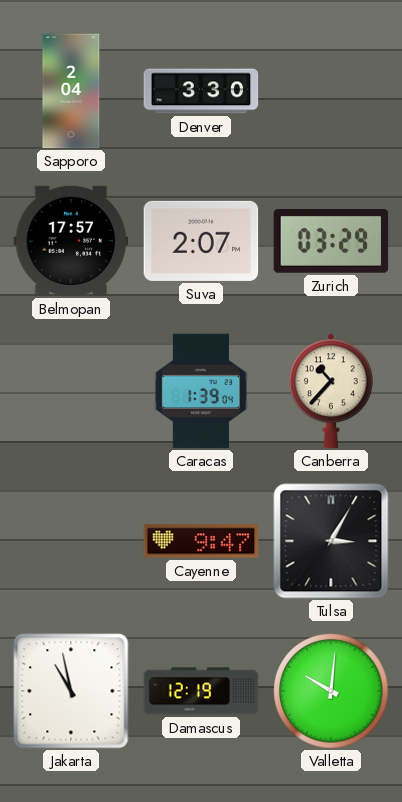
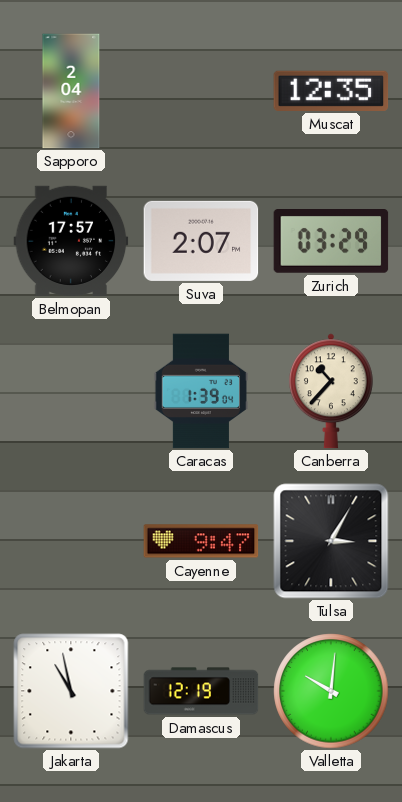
Denver: 3:30 -> none (201, 91)
Muscat: none -> 12:35 (331, 91)
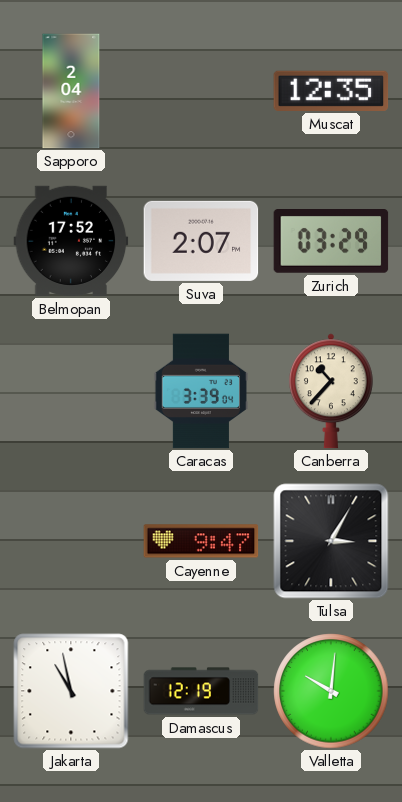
Belmopan: 17:57 -> 17:52 (71, 241)
Caracas: 1:39 -> 3:39 (200, 391)
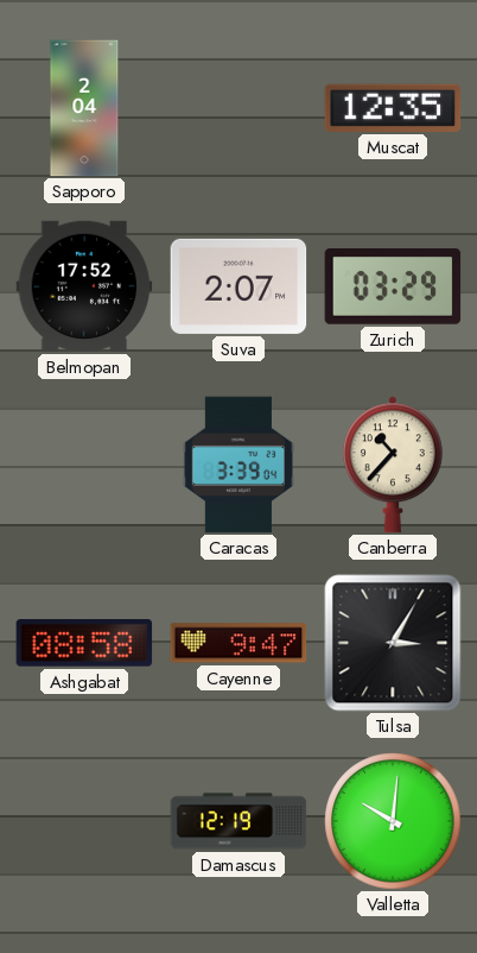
Ashgabat: none -> 08:58 (84, 644)
Jakarta: 10:58 -> none (71, 691)
